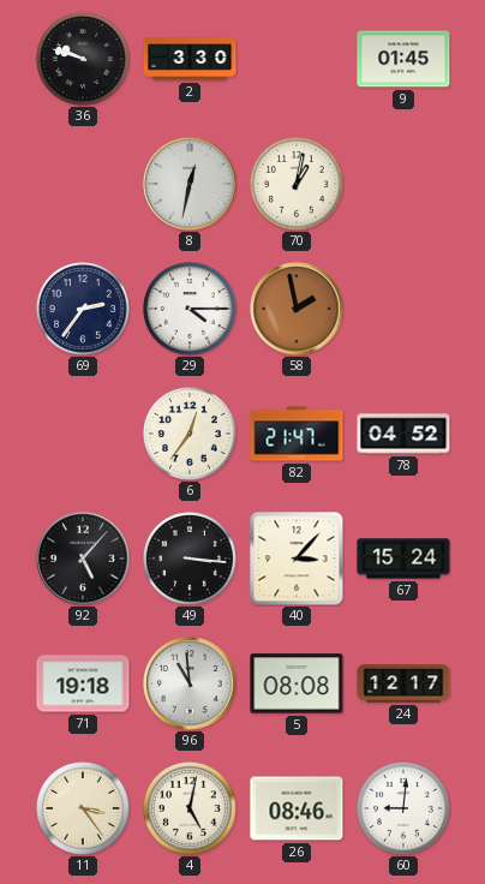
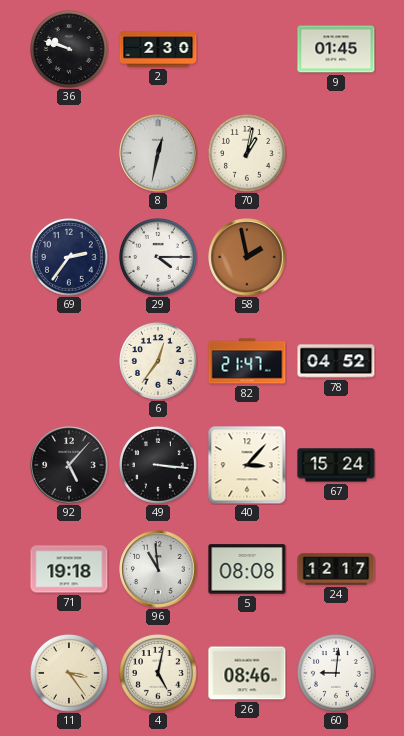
2: 3:30 -> 2:30 (158, 49)
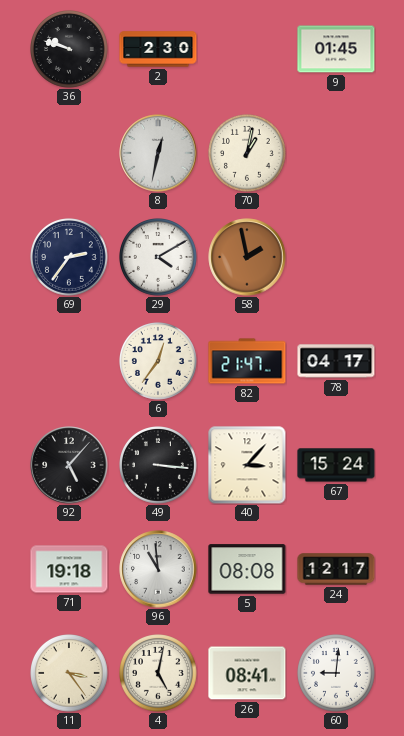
29: 4:15 -> 4:10 (159, 258)
78: 04:52 -> 04:17 (336, 361)
26: 08:46 -> 08:41 (247, 673)
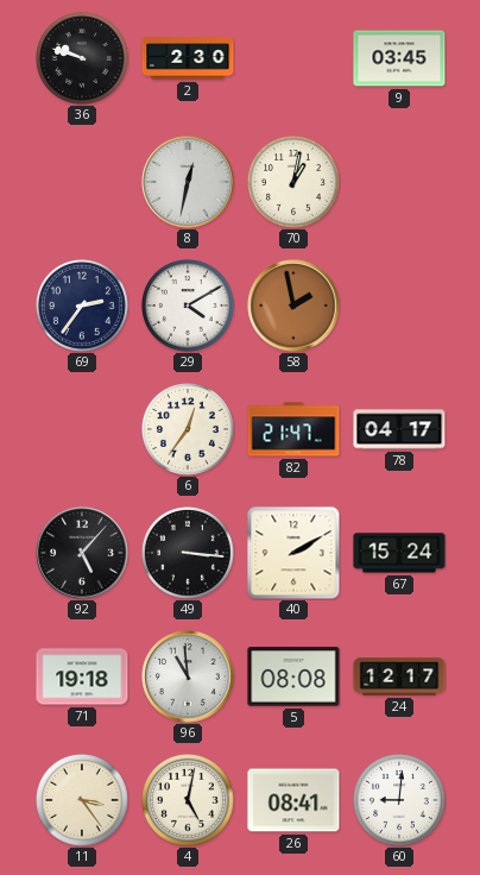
9: 01:45 -> 03:45 (399, 58)
40: 3:07 -> 2:10 (293, 553)
